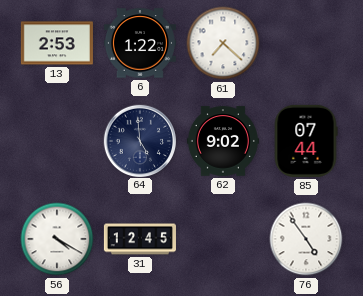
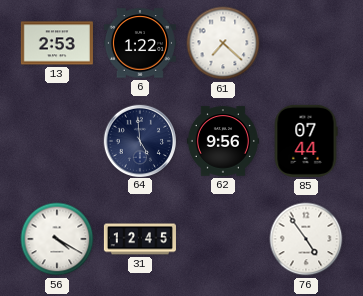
62: 9:02 -> 9:56 (223, 141)
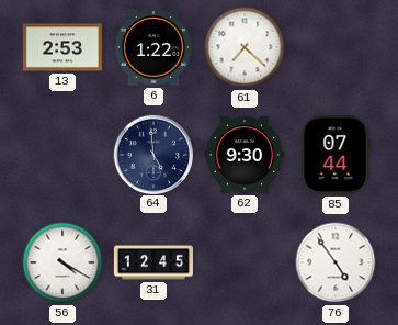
62: 9:56 -> 9:30 (245, 155)
